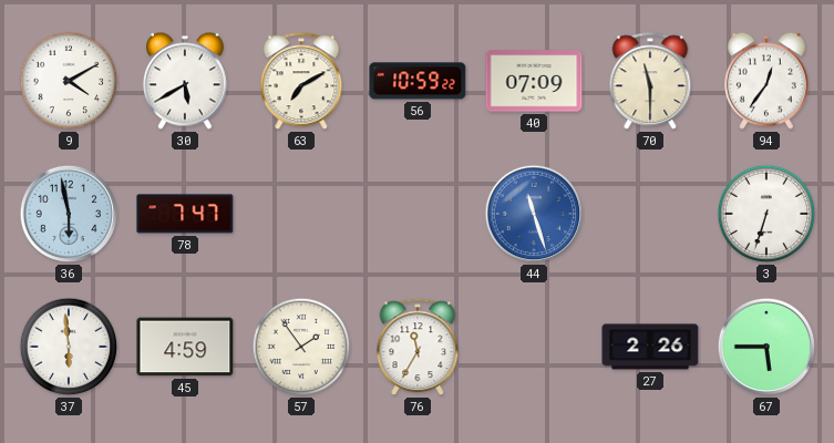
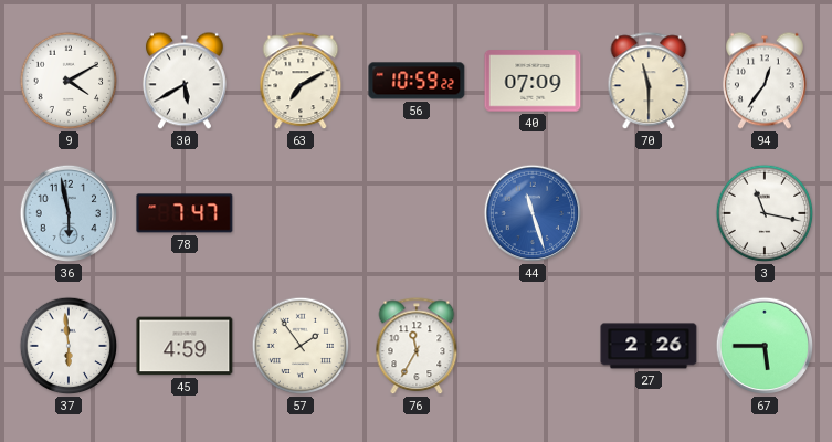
3: 6:33 -> 11:17 (765, 213)
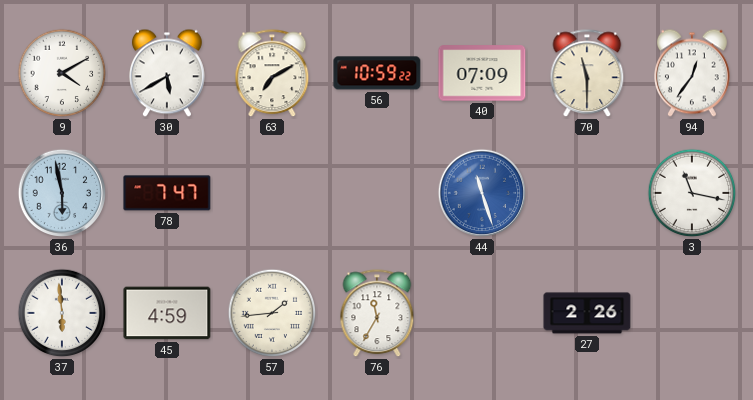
57: 1:54 -> 1:44 (272, 313)
67: 5:45 -> none (765, 346)
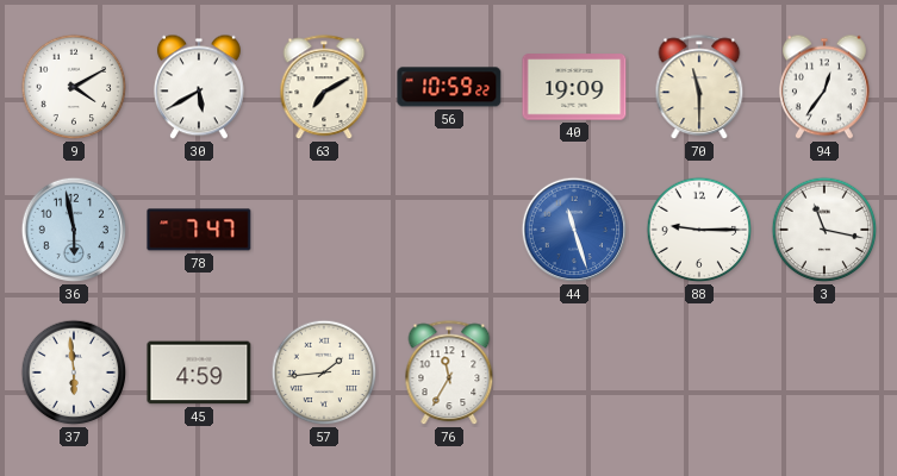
40: 07:09 -> 19:09 (574, 87)
88: none -> 9:15 (699, 230)
27: 2:26 -> none (587, 313)
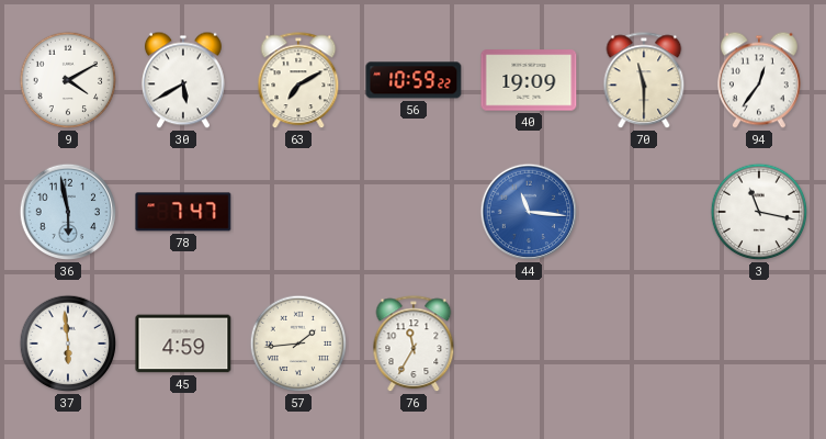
44: 11:27 -> 11:16 (529, 212)
88: 9:15 -> none (699, 230)
